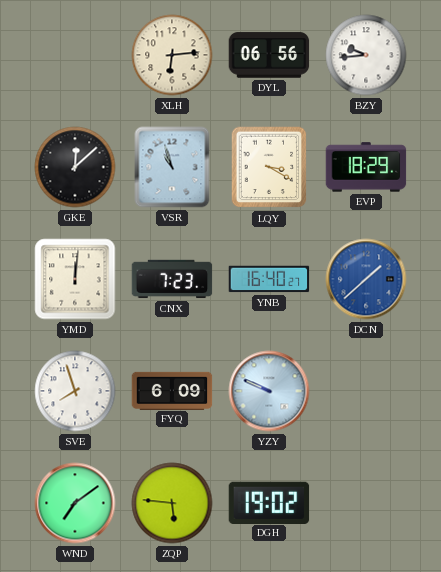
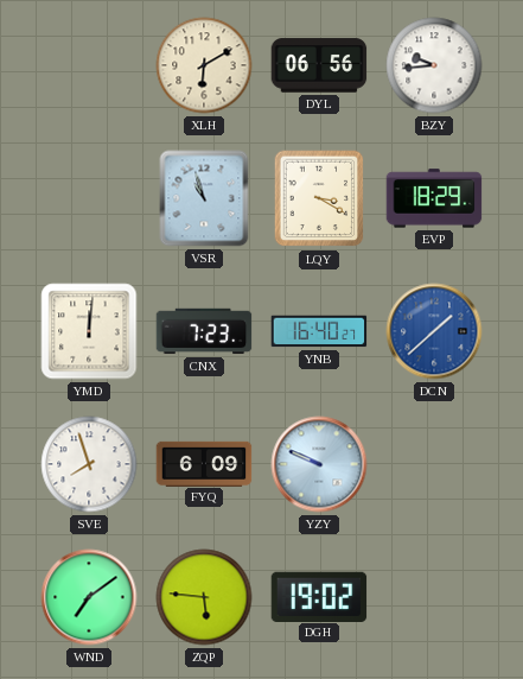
XLH: 6:14 -> 6:10 (204, 65)
GKE: 12:08 -> none (75, 167)
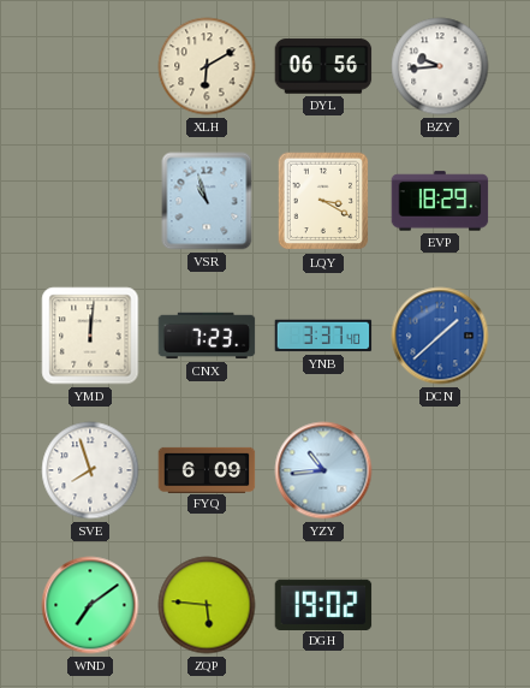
YNB: 16:40 -> 3:37 (323, 336)
YZY: 9:49 -> 10:44 (323, 470)
